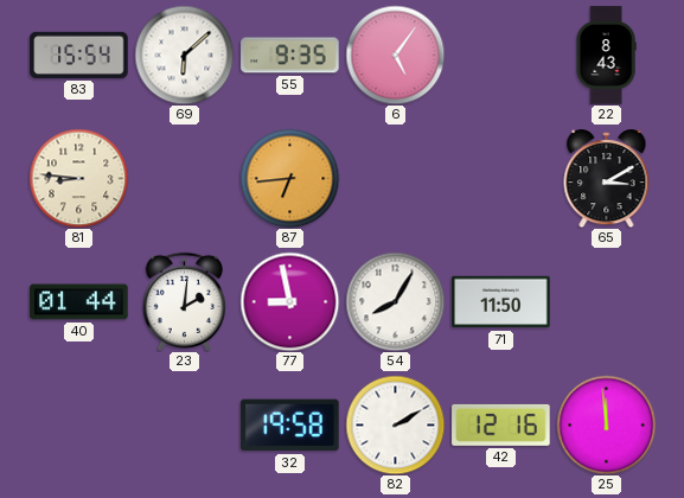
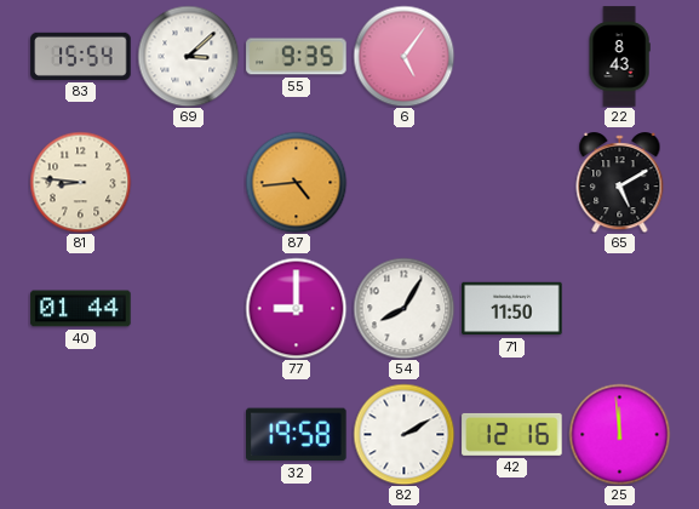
69: 6:08 -> 3:08 (188, 56)
87: 6:44 -> 4:44 (296, 182)
65: 3:10 -> 5:10 (620, 183)
23: 2:01 -> none (184, 301)
77: 8:58 -> 9:00 (296, 308)
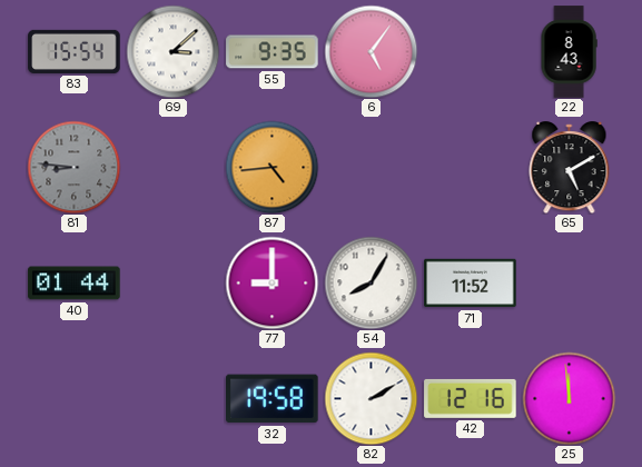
81 dial: cream -> grey (73, 167)
71: 11:50 -> 11:52 (471, 284)
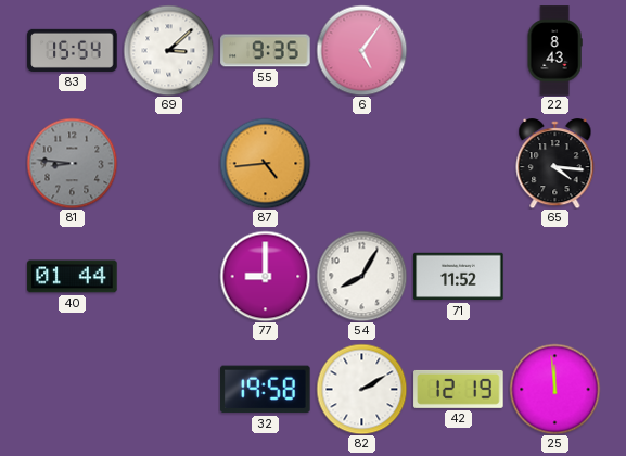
65: 5:10 -> 4:16 (555, 164)
42: 12:16 -> 12:19 (459, 389)
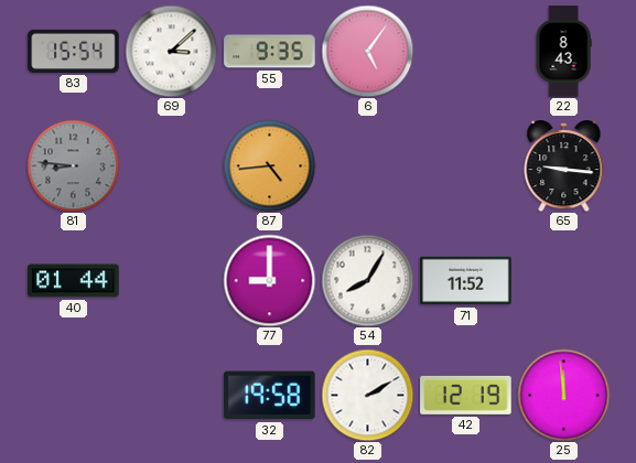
65: 4:16 -> 9:16 (564, 166)
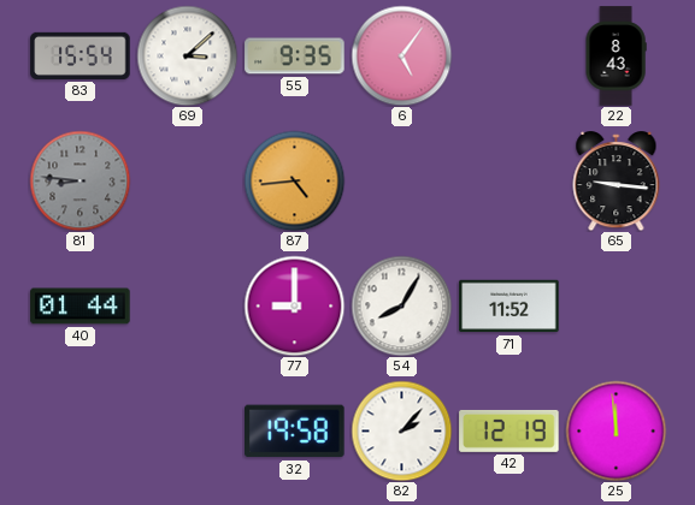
82: 2:10 -> 2:07 (401, 430)
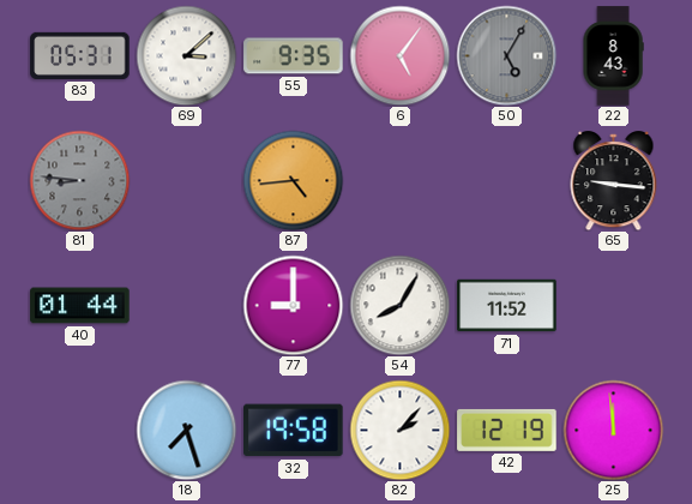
83: 15:54 -> 05:31 (80, 55)
50: none -> 5:05 (506, 55)
18: none -> 7:27 (186, 430)
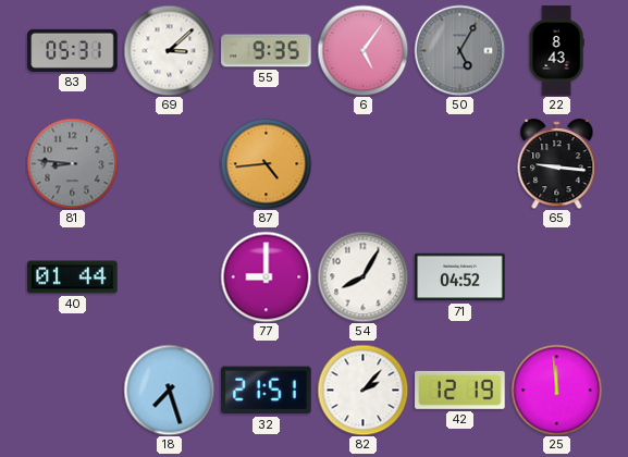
71: 11:52 -> 04:52 (460, 277)
32: 19:58 -> 21:51 (267, 391)
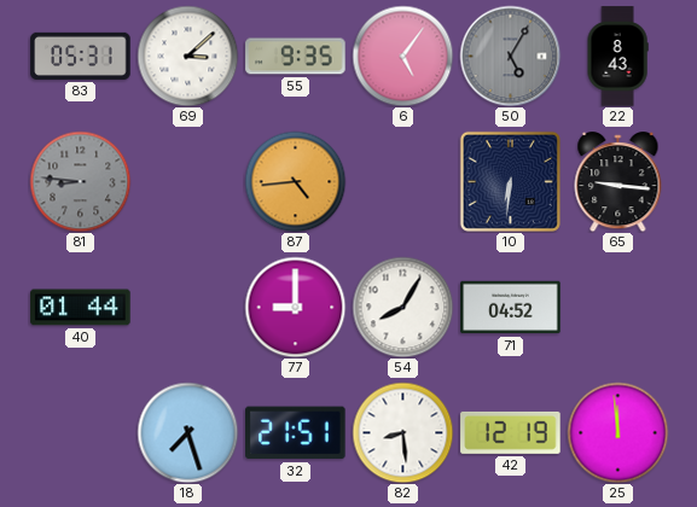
10: none -> 6:31 (510, 181)
82: 2:07 -> 8:29 (402, 432)
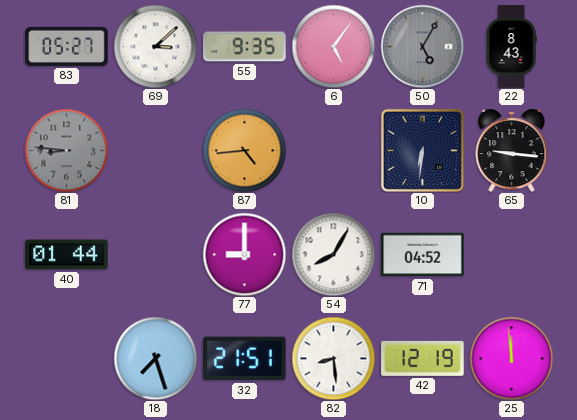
83: 05:31 -> 05:27 (67, 46)
